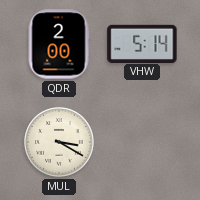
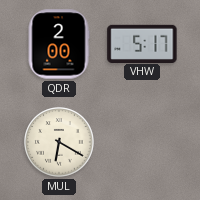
VHW: 5:14 -> 5:17 (142, 43)
MUL: 3:20 -> 6:20 (59, 142)
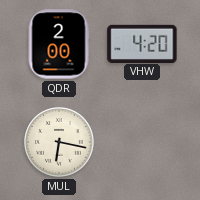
VHW: 5:17 -> 4:20 (142, 43)
MUL: 6:20 -> 6:17 (59, 142)
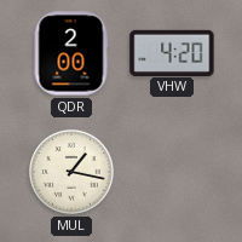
MUL: 6:17 -> 1:17 (71, 172)
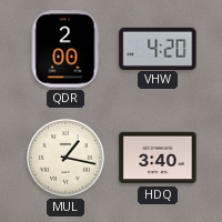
HDQ: none -> 3:40 (158, 158)
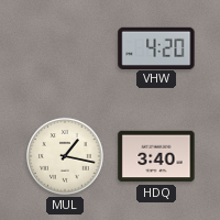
QDR: 2:00 -> none (65, 49)
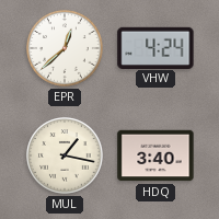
EPR: none -> 12:38 (65, 48)
VHW: 4:20 -> 4:24 (155, 47)
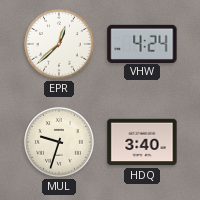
MUL: 1:17 -> 9:33 (59, 142)
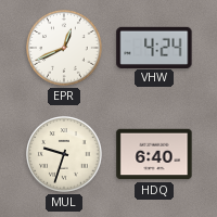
EPR: 12:38 -> 12:41 (64, 48)
HDQ: 3:40 -> 6:40 (154, 154)
